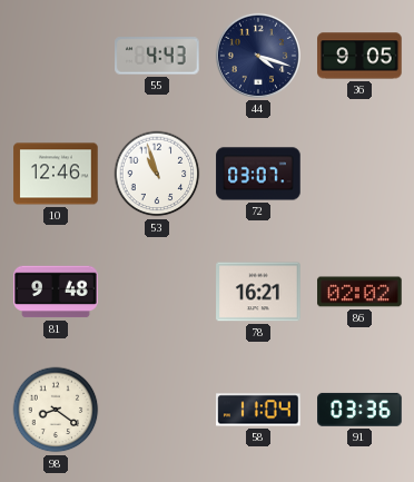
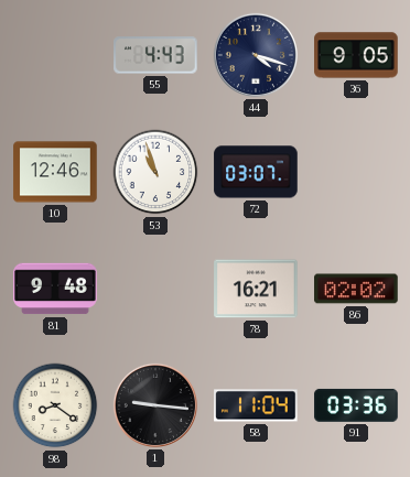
1: none -> 9:16 (155, 405)
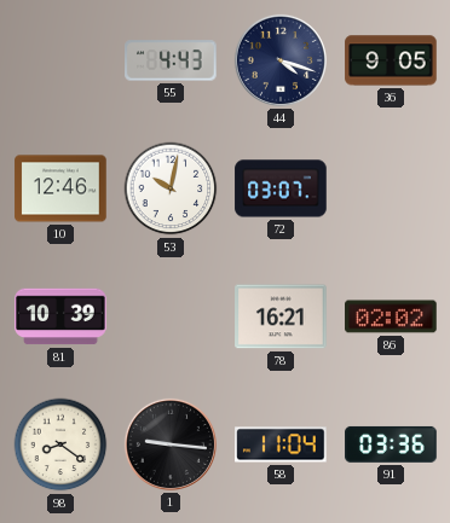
53: 10:57 -> 10:02 (171, 188)
81: 9:48 -> 10:39 (60, 316)
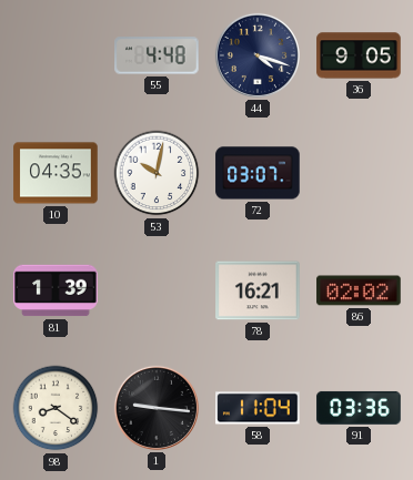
55: 4:43 -> 4:48 (157, 55)
10: 12:46 -> 04:35 (56, 173)
81: 10:39 -> 1:39 (56, 290)
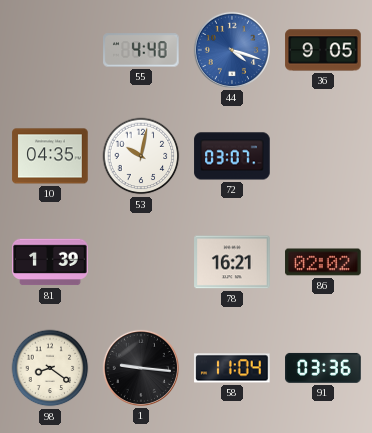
44 dial: navy -> blue (232, 50)
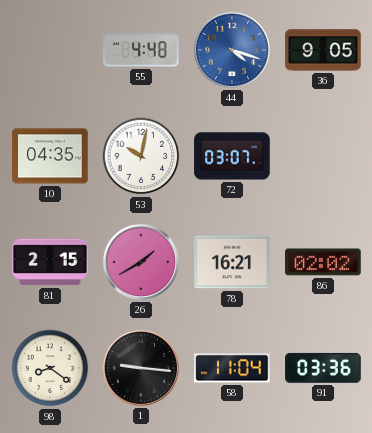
81: 1:39 -> 2:15 (50, 262)
26: none -> 1:40 (141, 262)
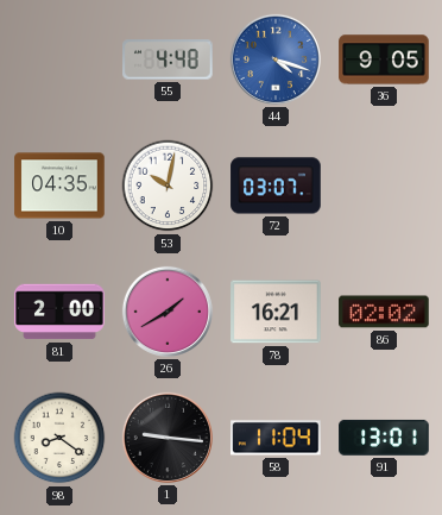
81: 2:15 -> 2:00 (59, 312)
91: 03:36 -> 13:01 (384, 438)
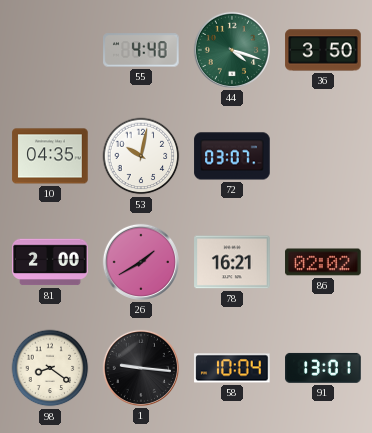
44 dial: blue -> green (232, 50)
36: 9:05 -> 3:50 (323, 50)
58: 11:04 -> 10:04 (232, 368)
